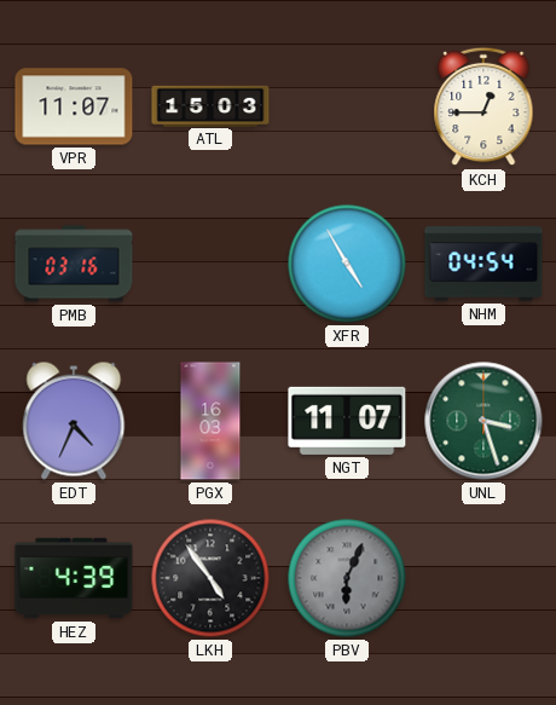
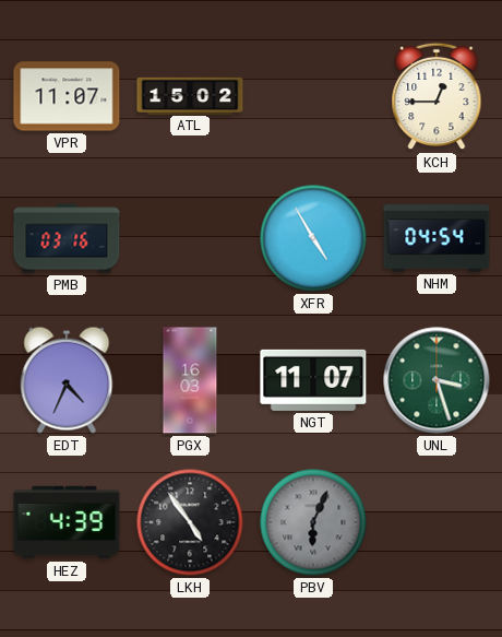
ATL: 15:03 -> 15:02 (190, 95)
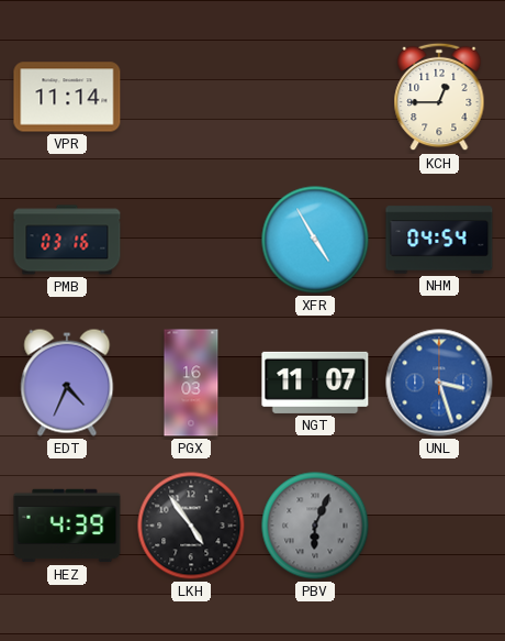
VPR: 11:07 -> 11:14 (67, 97)
ATL: 15:02 -> none (190, 95)
UNL dial: green -> blue (439, 383)
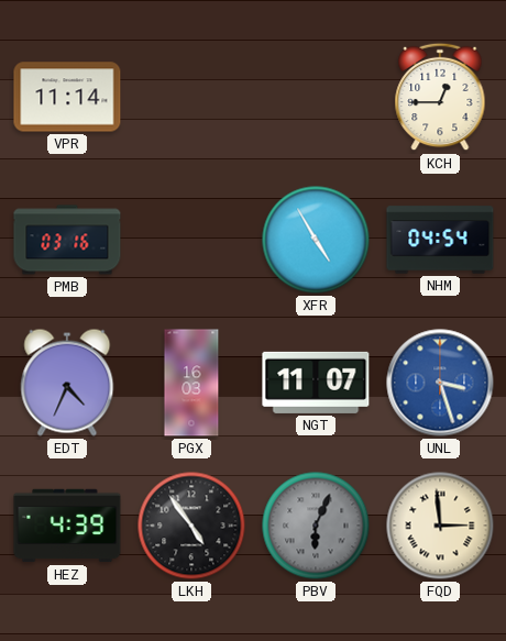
FQD: none -> 2:59 (440, 526)
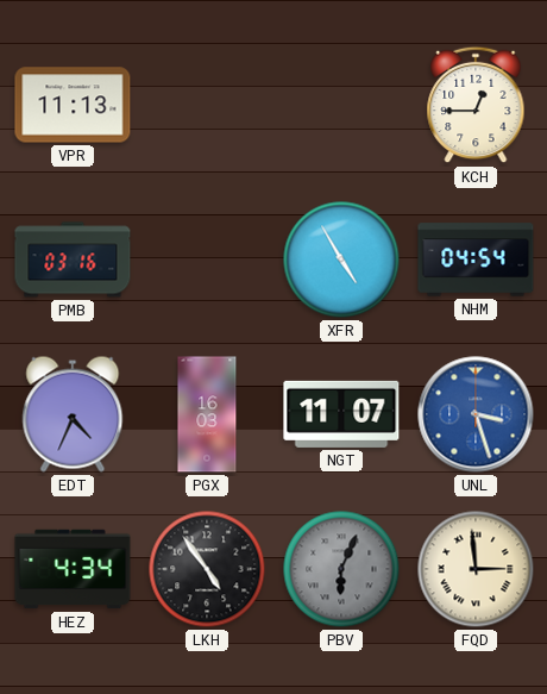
VPR: 11:14 -> 11:13 (73, 105)
HEZ: 4:39 -> 4:34 (73, 569)
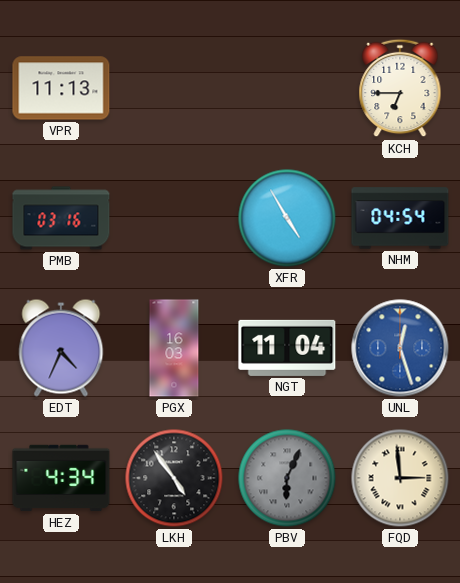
KCH: 12:45 -> 6:45 (400, 88)
NGT: 11:07 -> 11:04 (287, 348)
UNL: 3:27 -> 12:27 (400, 348)
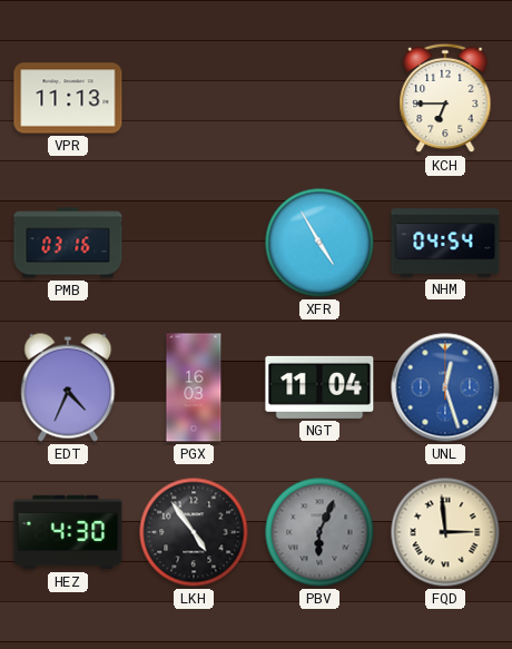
HEZ: 4:34 -> 4:30 (68, 532)
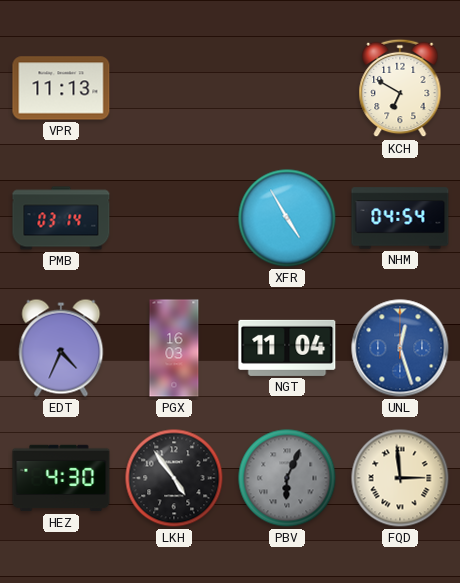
KCH: 6:45 -> 6:50 (400, 88)
PMB: 03:16 -> 03:14 (61, 218)
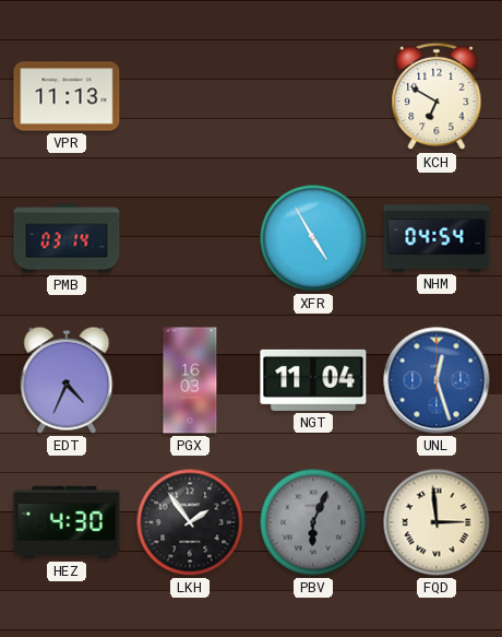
LKH: 4:54 -> 1:54 (190, 522)
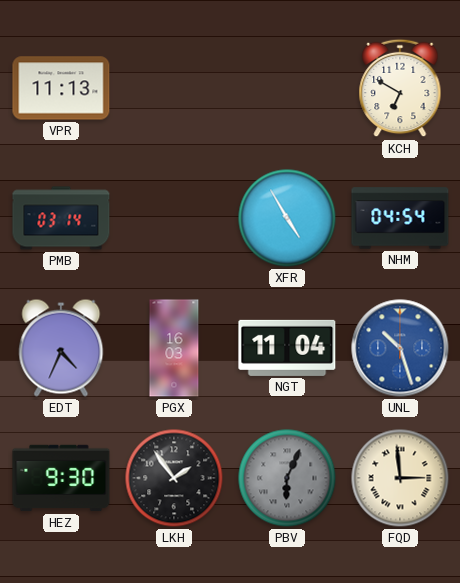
UNL: 12:27 -> 10:27 (400, 348)
HEZ: 4:30 -> 9:30 (61, 478)
